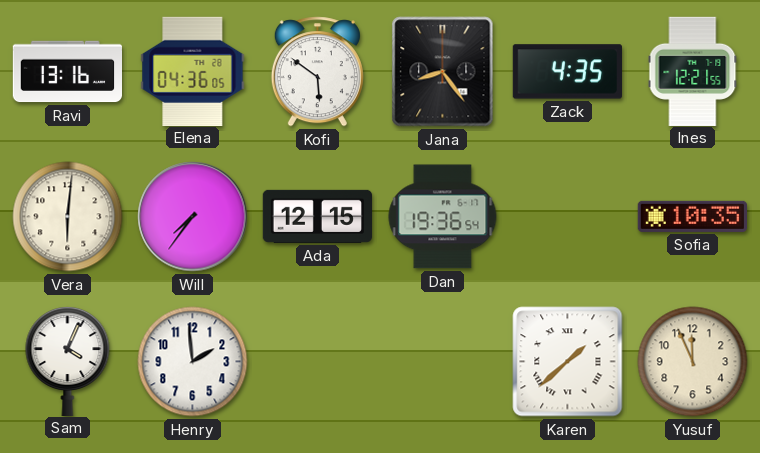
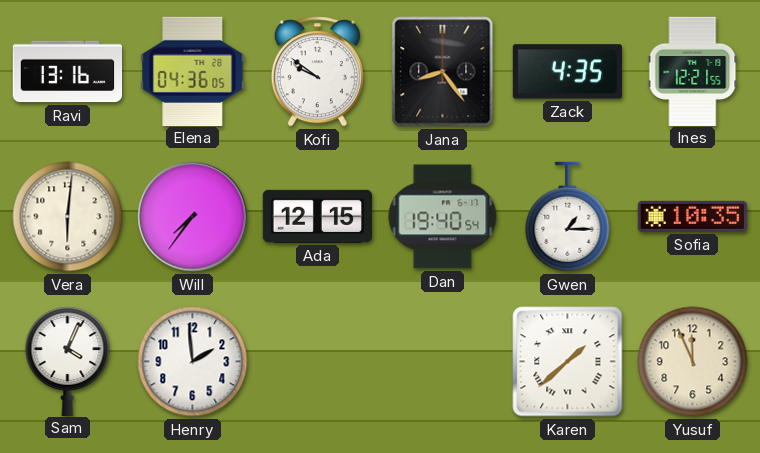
Kofi: 5:51 -> 9:51 (317, 72)
Dan: 19:36 -> 19:40 (443, 217)
Gwen: none -> 1:15 (568, 217)
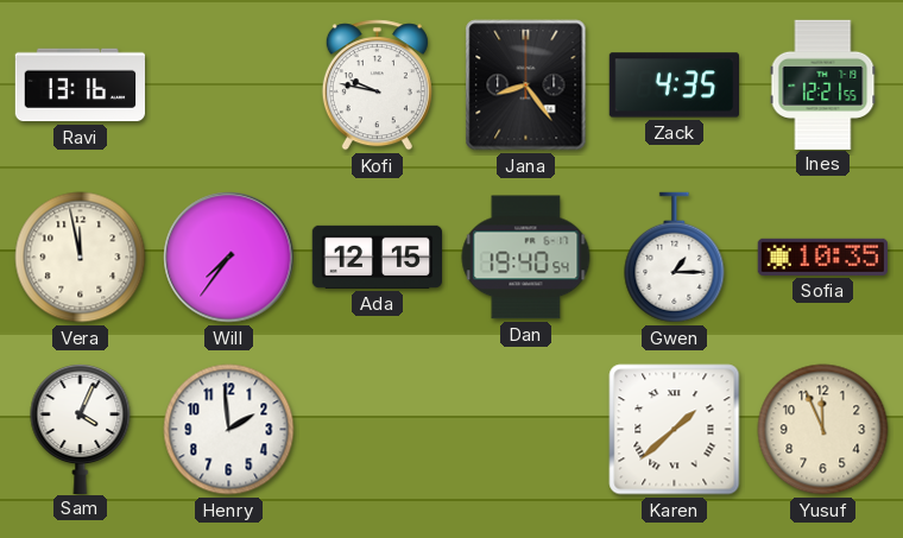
Elena: 04:36 -> none (193, 71)
Kofi: 9:51 -> 9:47 (377, 86)
Vera: 6:01 -> 11:58 (81, 258)
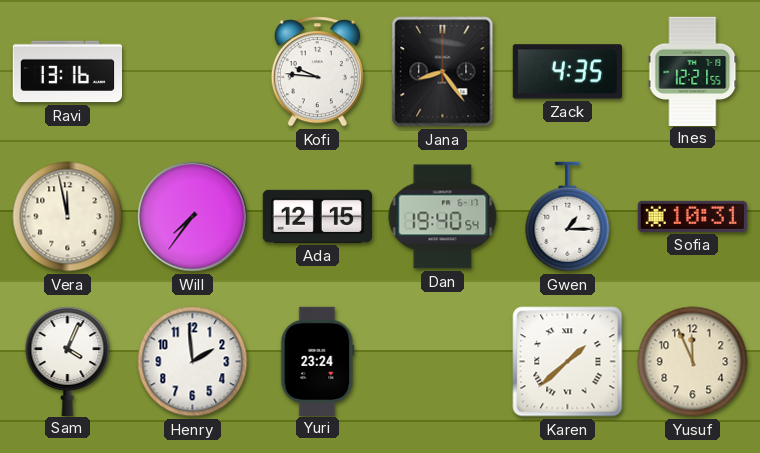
Kofi: 9:47 -> 9:46 (317, 72)
Sofia: 10:35 -> 10:31 (692, 216)
Yuri: none -> 23:24 (318, 361)
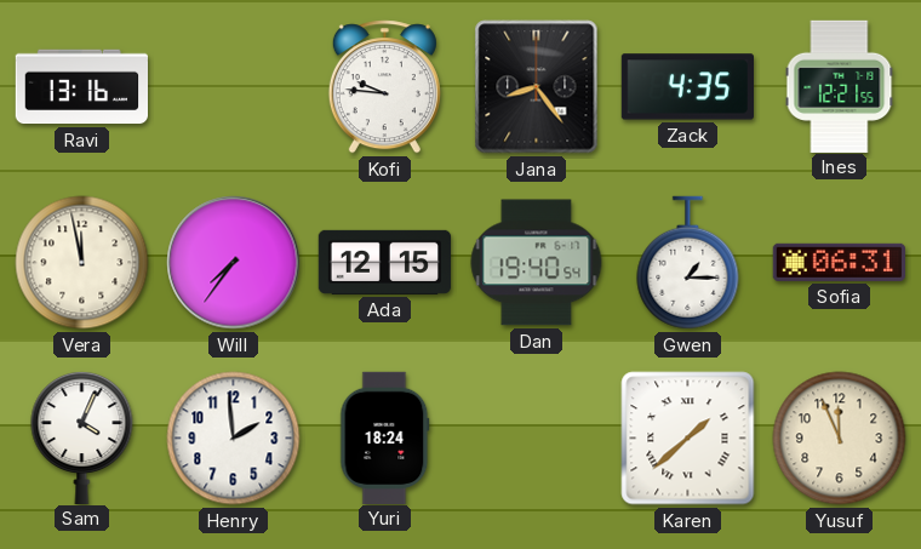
Sofia: 10:31 -> 06:31 (839, 262)
Yuri: 23:24 -> 18:24 (385, 438)
